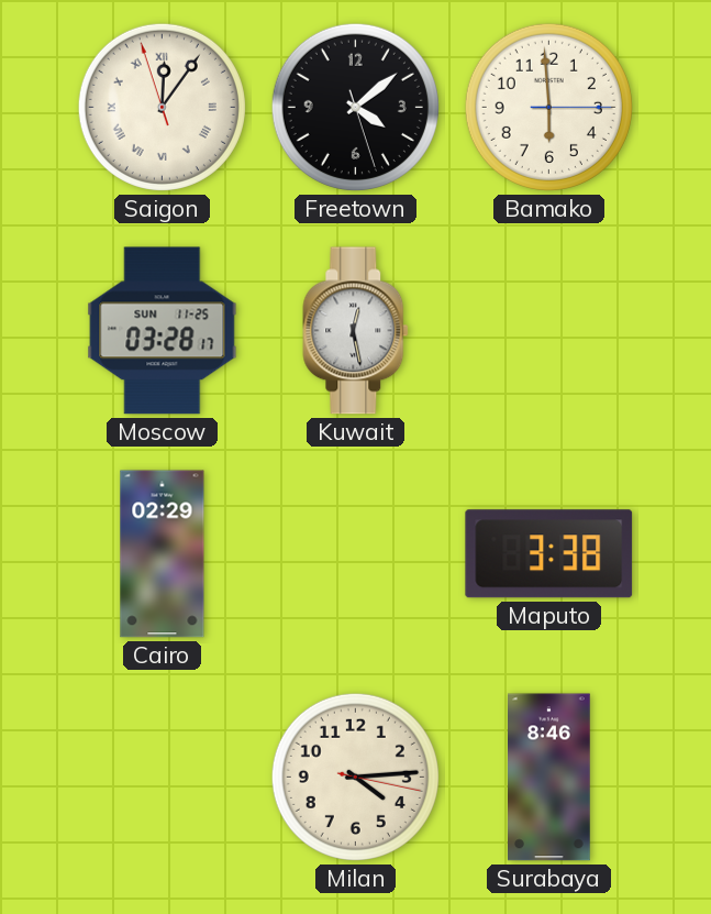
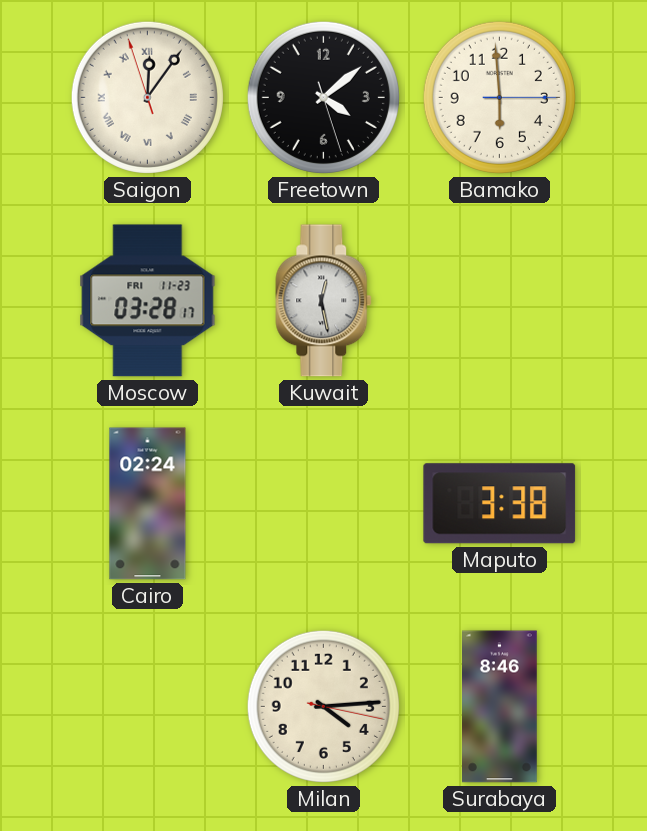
Moscow date: SUN 11-25 -> FRI 11-23 (148, 301)
Cairo: 02:29 -> 02:24 (148, 504)
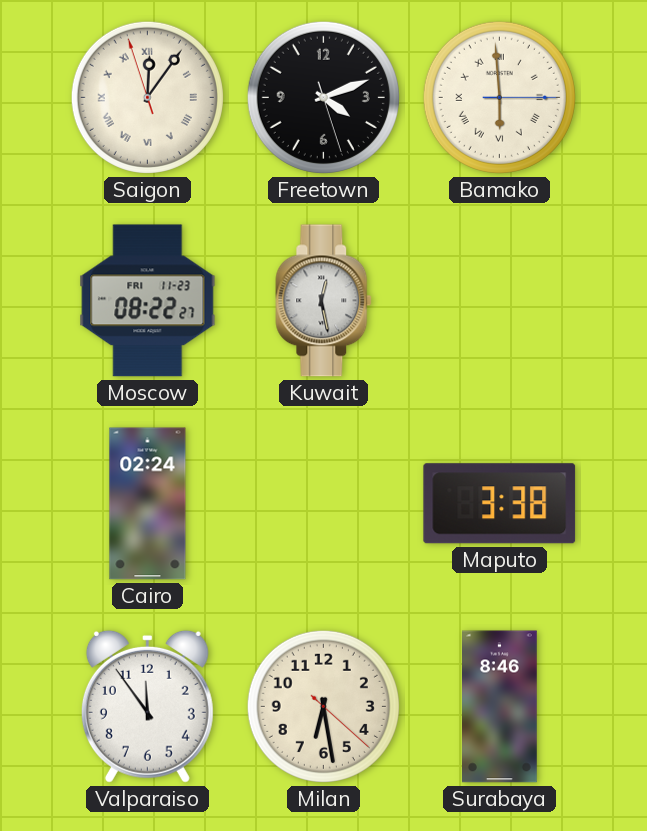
Freetown: 4:08 -> 4:11 (323, 97)
Bamako numerals: Arabic -> Roman (499, 97)
Moscow: 03:28 -> 08:22 (148, 301)
Valparaiso: none -> 11:54 (147, 706)
Milan: 4:14 -> 6:28 (323, 706)
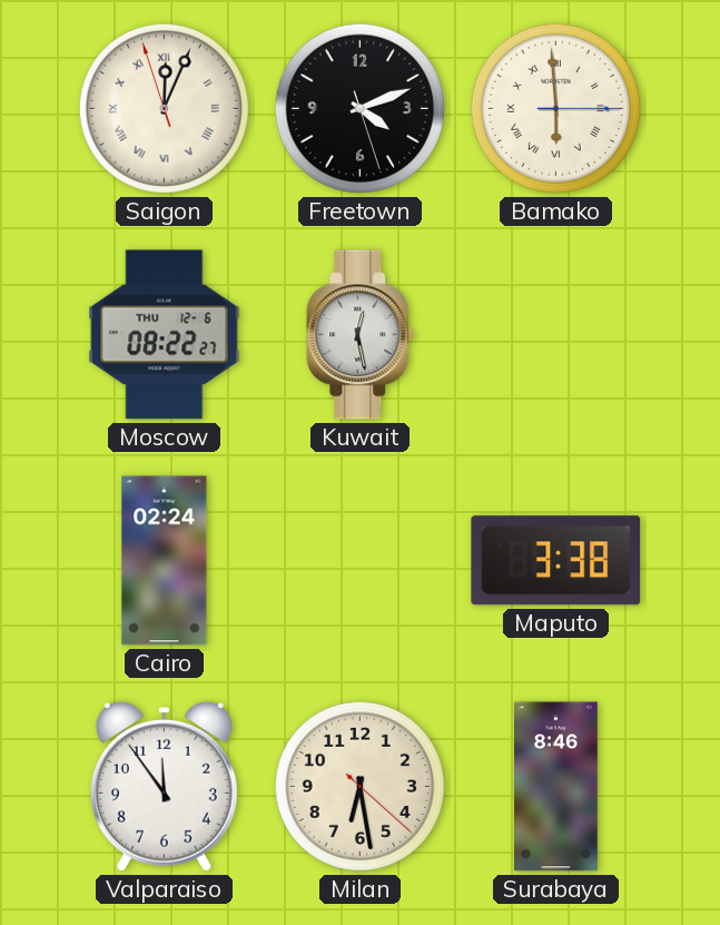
Saigon: 12:05 -> 12:03 (164, 108)
Moscow date: FRI 11-23 -> THU 12-6 (165, 335)
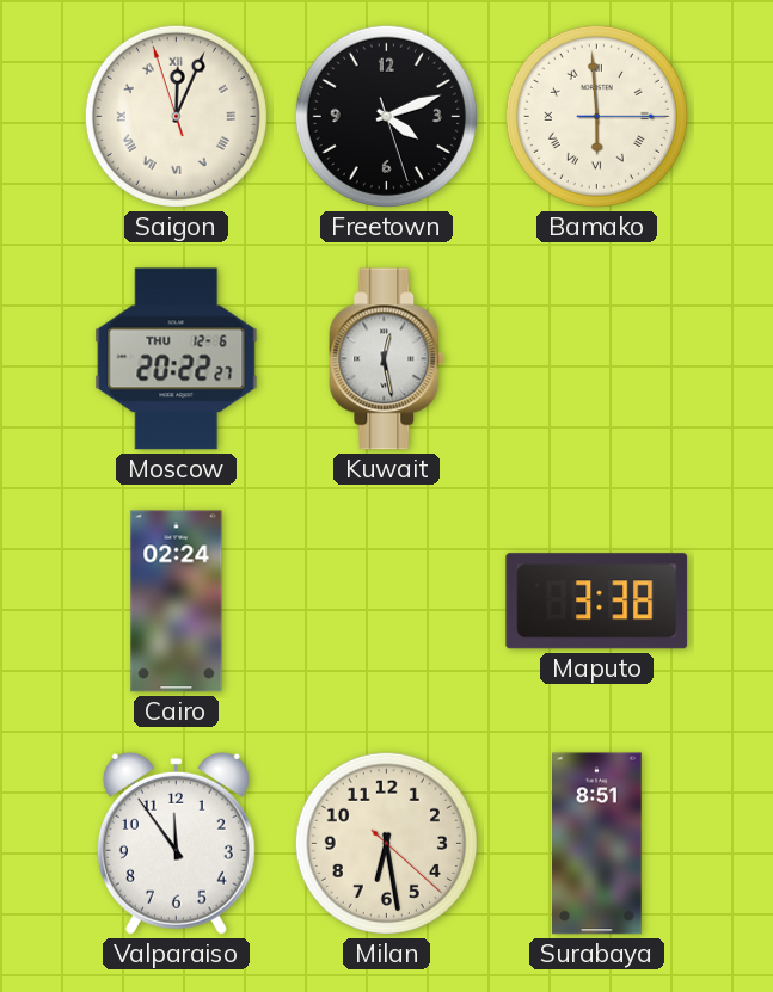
Moscow: 08:22 -> 20:22 (177, 359)
Surabaya: 8:46 -> 8:51 (597, 844)
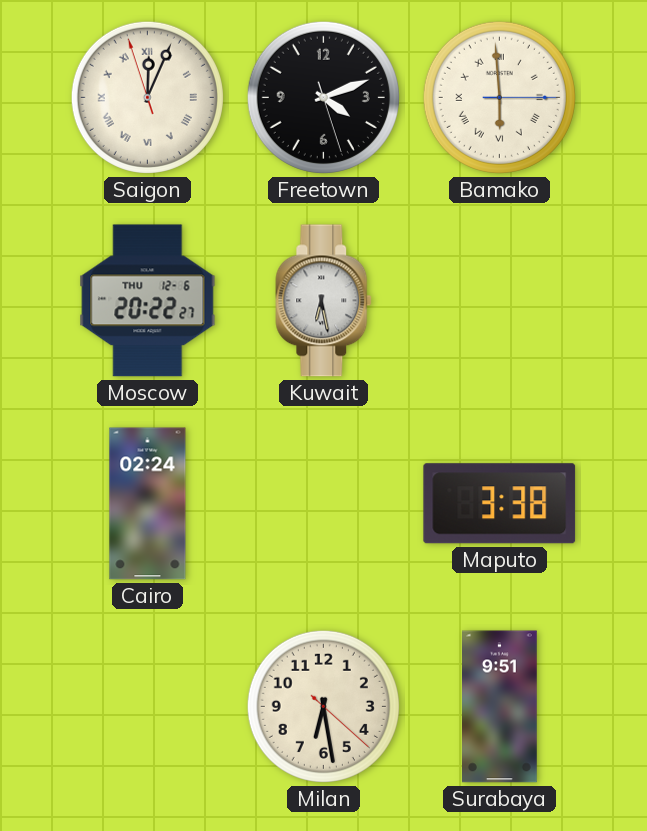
Kuwait: 12:28 -> 6:28 (324, 301)
Valparaiso: 11:54 -> none (176, 843)
Surabaya: 8:51 -> 9:51 (500, 707)
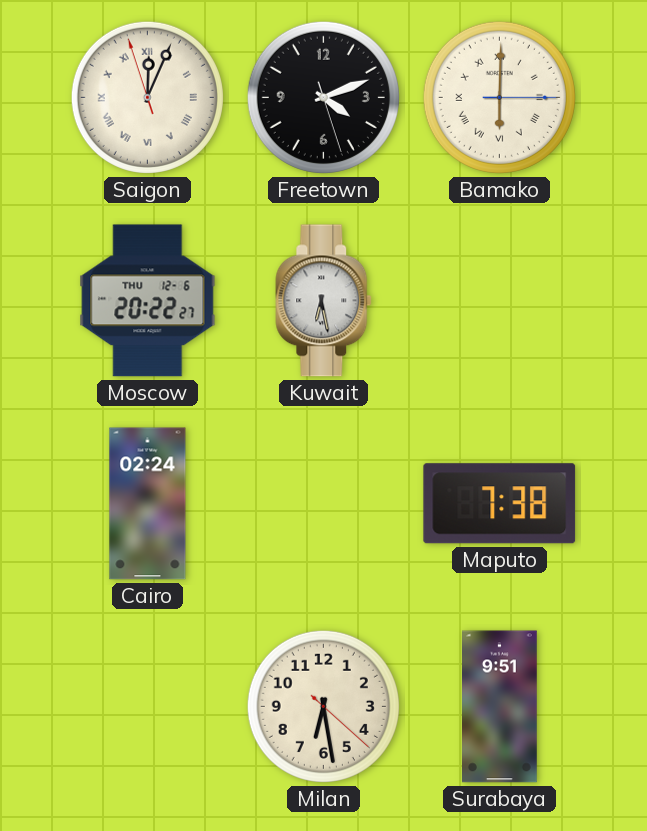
Bamako: 5:59 -> 6:00 (499, 97)
Maputo: 3:38 -> 7:38 (500, 504)
